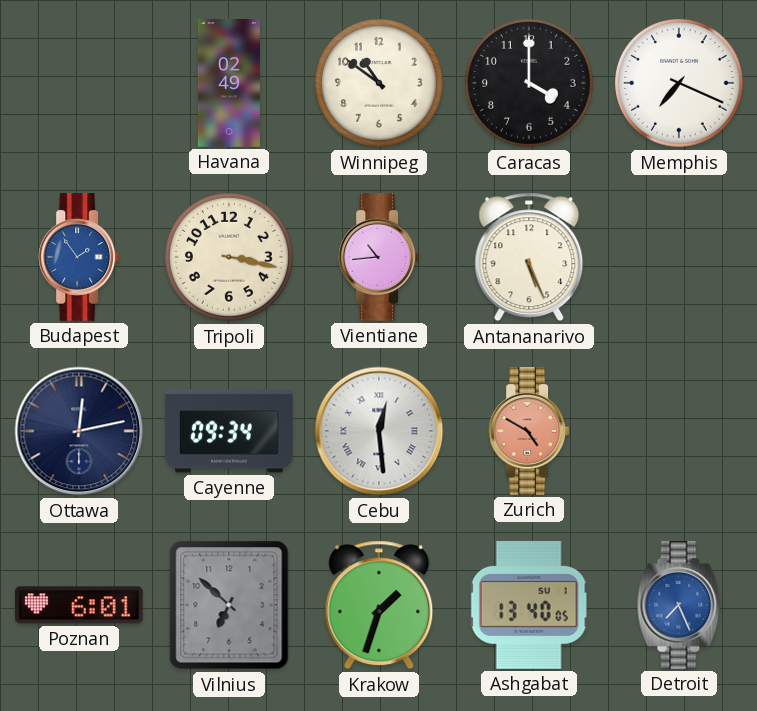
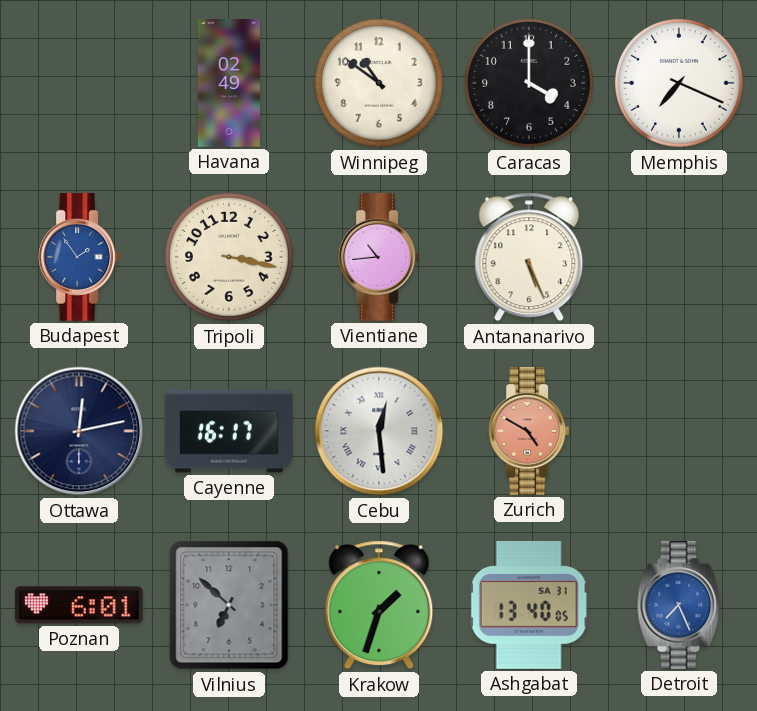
Cayenne: 09:34 -> 16:17 (229, 431)
Ashgabat date: SU 1 -> SA 31 (529, 605)
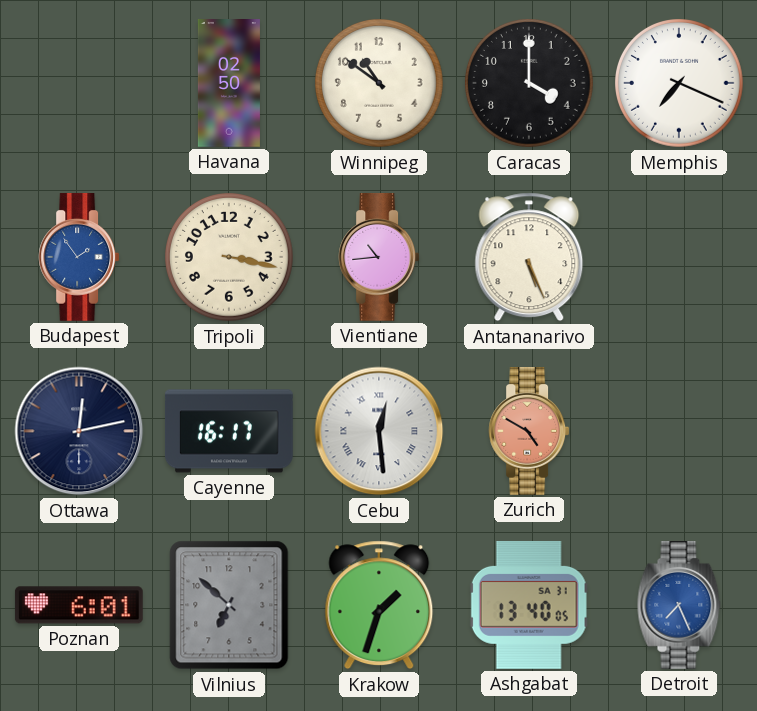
Havana: 02:49 -> 02:50 (229, 84)
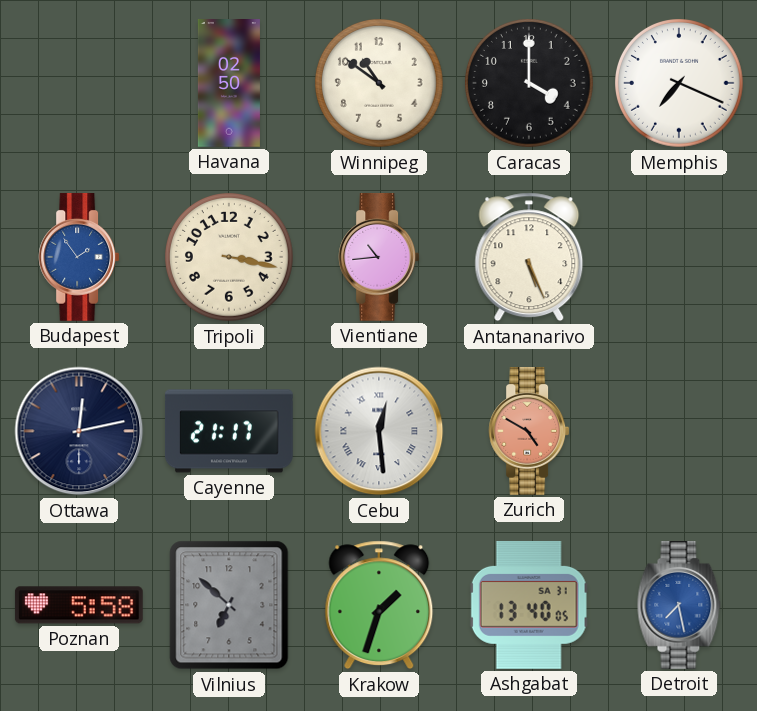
Cayenne: 16:17 -> 21:17 (229, 431)
Poznan: 6:01 -> 5:58 (79, 605)
Detroit: 7:26 -> 7:28 (679, 606)
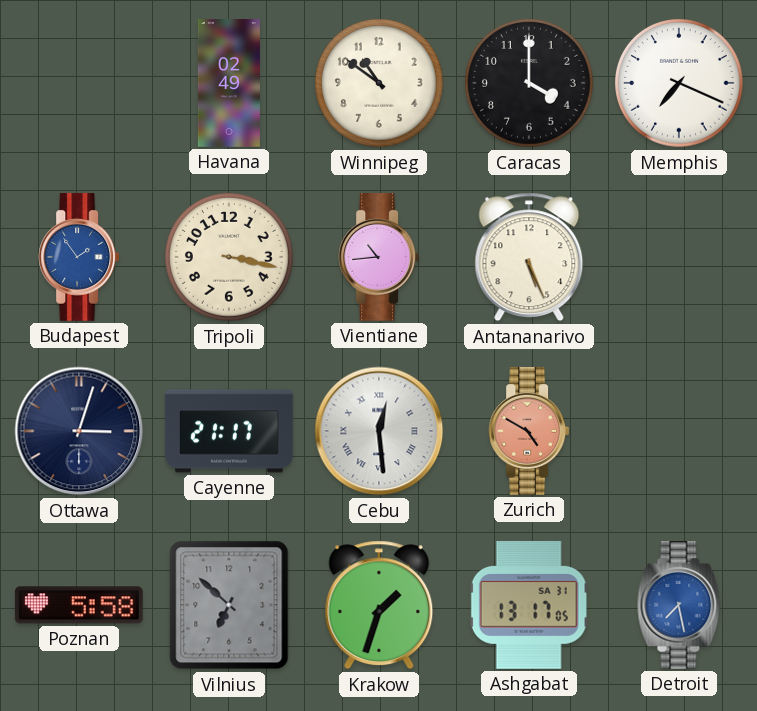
Havana: 02:50 -> 02:49 (229, 84)
Ottawa: 12:13 -> 3:03 (79, 431)
Ashgabat: 13:40 -> 13:17 (529, 605)
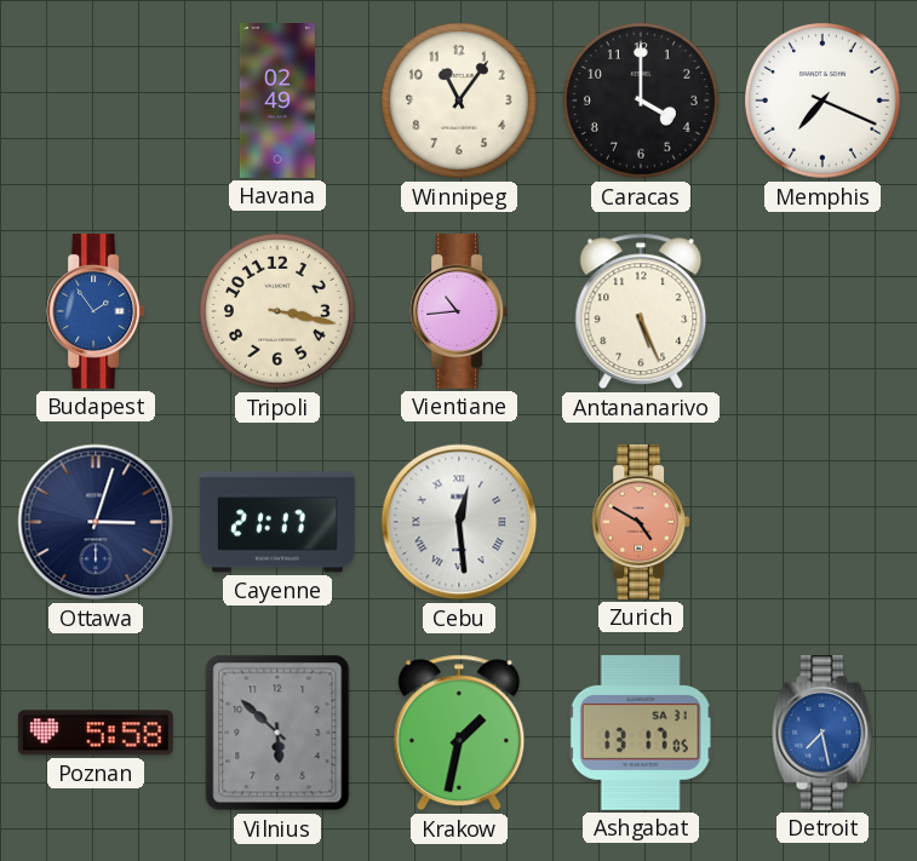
Winnipeg: 10:51 -> 11:06 (460, 102)
Vilnius: 6:52 -> 5:52 (277, 733)
Krakow: 1:33 -> 1:32 (459, 733)
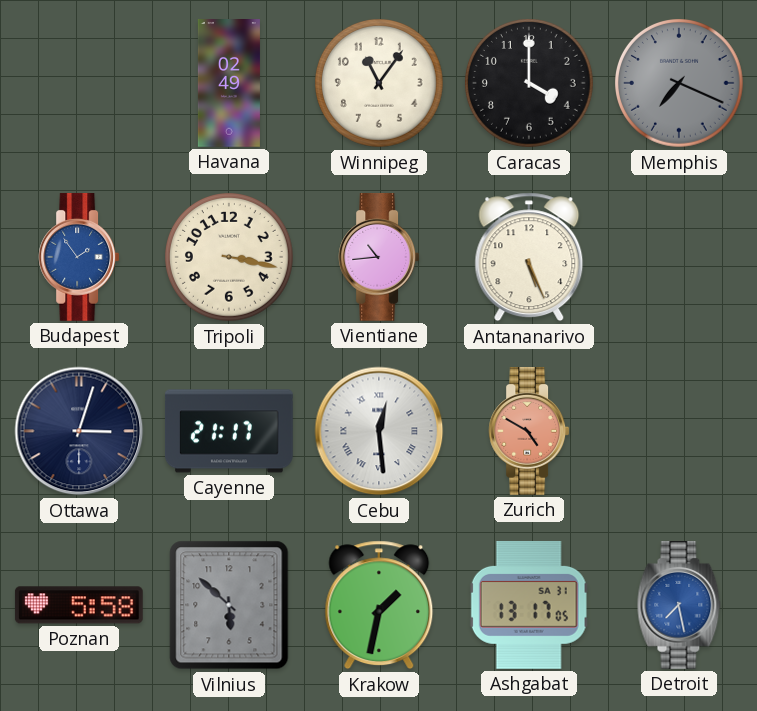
Memphis dial: white -> grey (680, 84)
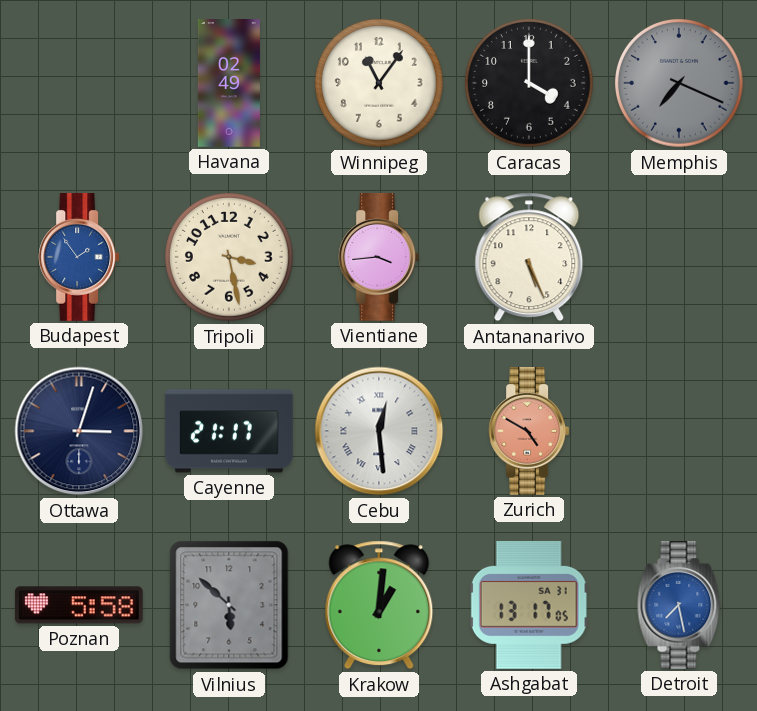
Tripoli: 3:17 -> 3:28 (230, 258)
Vientiane: 10:44 -> 3:44 (379, 258)
Krakow: 1:32 -> 1:01 (379, 605)
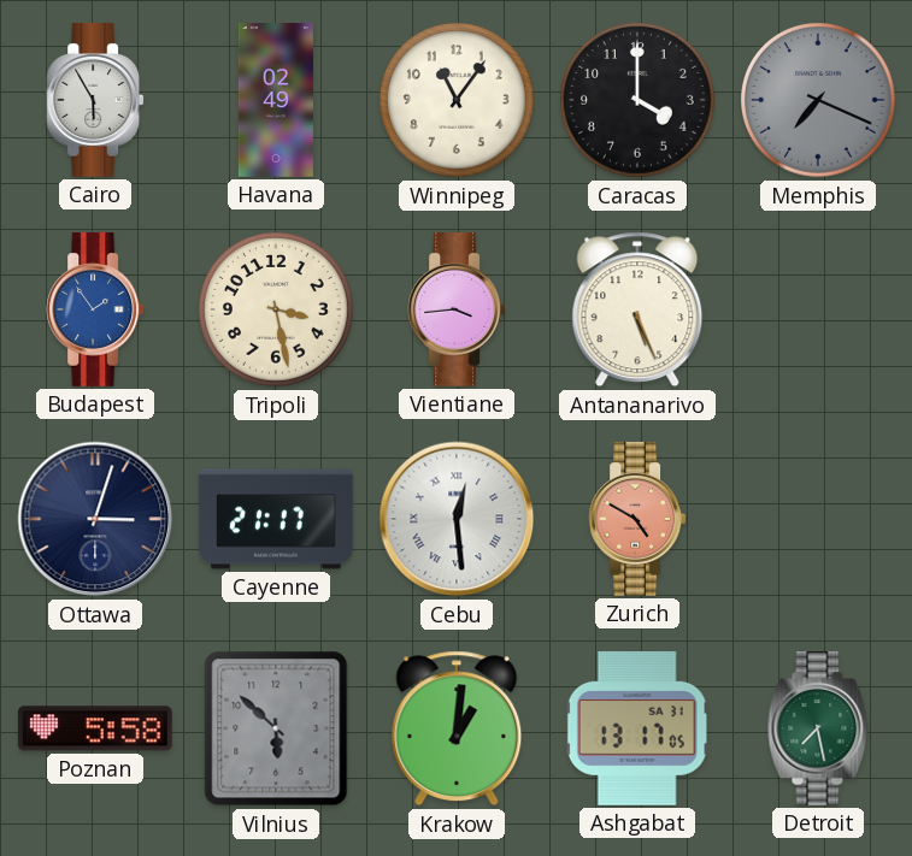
Cairo: none -> 5:55 (95, 101)
Detroit dial: blue -> green (818, 730)
